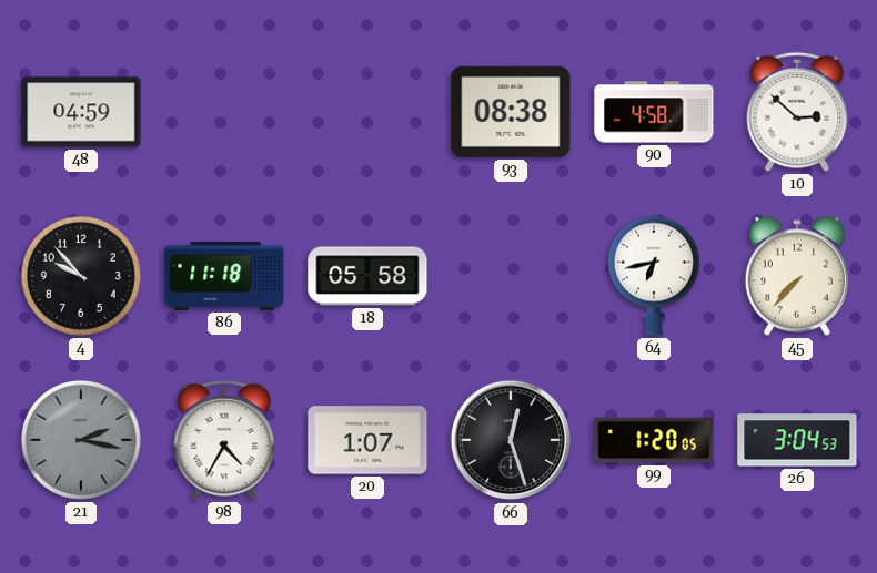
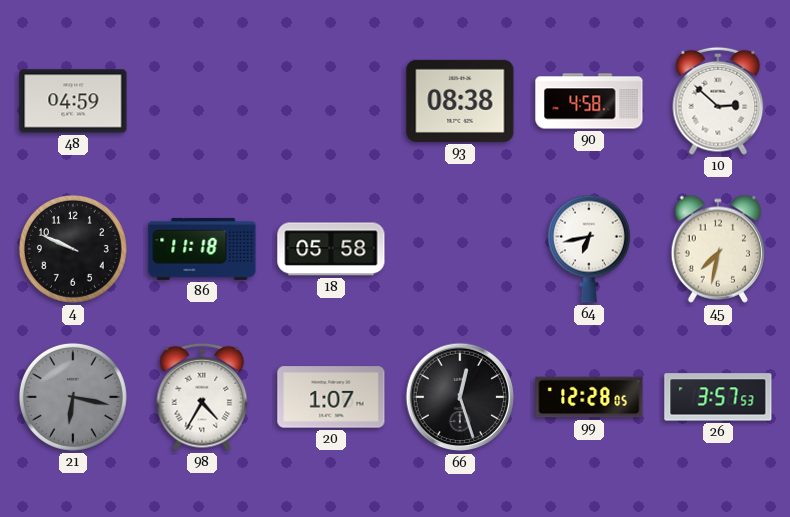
4: 9:53 -> 9:49 (73, 249)
45: 7:37 -> 7:32 (717, 249)
21: 2:17 -> 6:17 (73, 397)
99: 1:20 -> 12:28 (589, 397)
26: 3:04 -> 3:57 (718, 397)
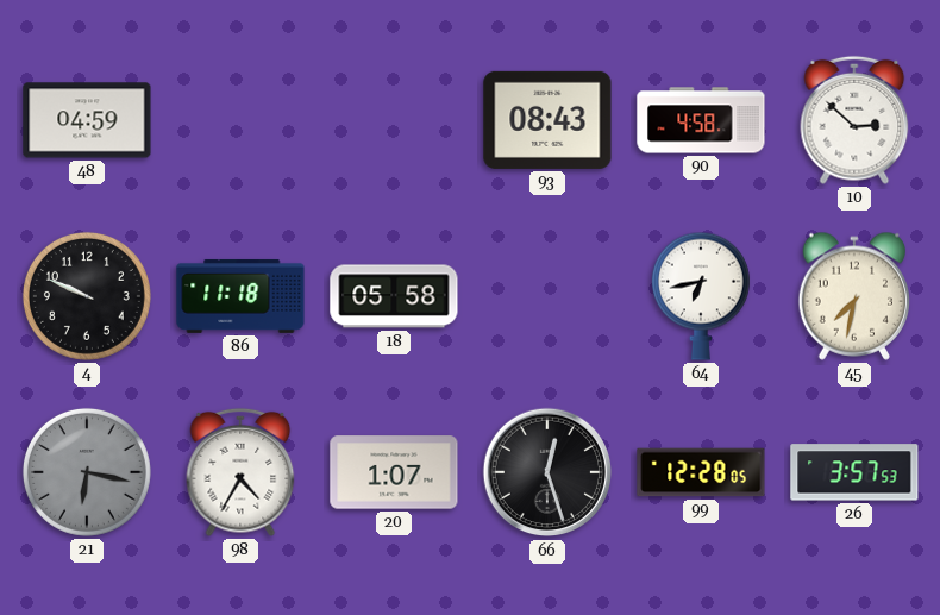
93: 08:38 -> 08:43 (547, 120)
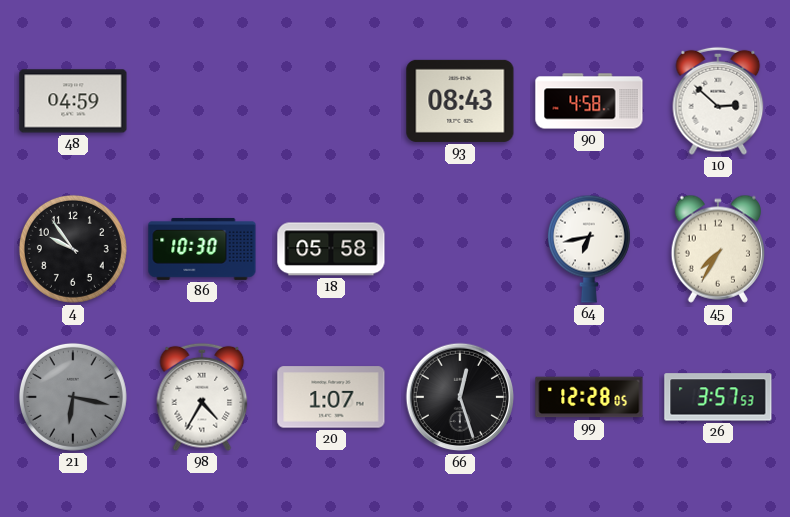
4: 9:49 -> 9:54 (73, 249)
86: 11:18 -> 10:30 (202, 249)
45: 7:32 -> 7:35 (717, 249)
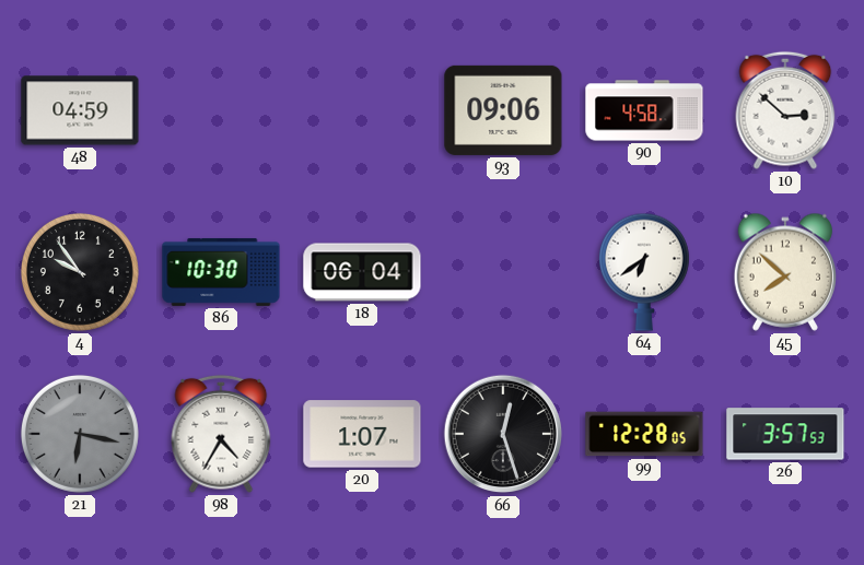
93: 08:43 -> 09:06 (503, 110)
18: 05:58 -> 06:04 (362, 272)
64: 6:43 -> 6:39 (644, 272)
45: 7:35 -> 7:52 (784, 272)
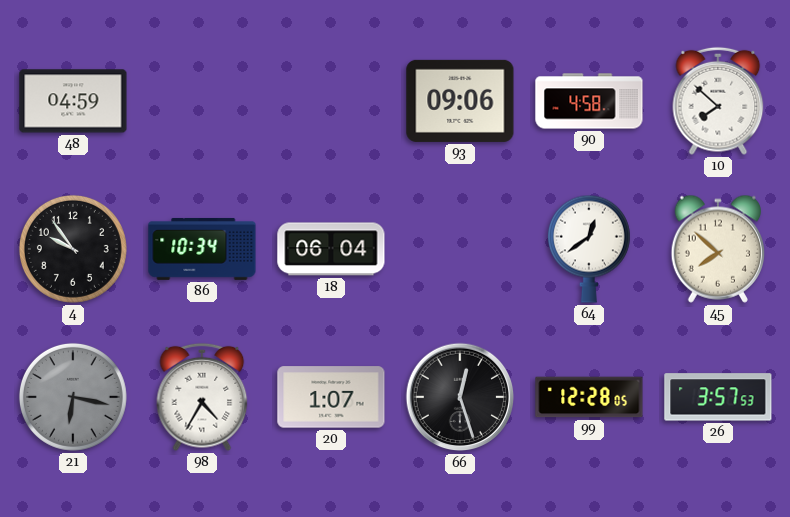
10: 2:52 -> 7:52 (718, 101)
86: 10:30 -> 10:34 (202, 249)
64: 6:39 -> 12:39 (589, 249)
